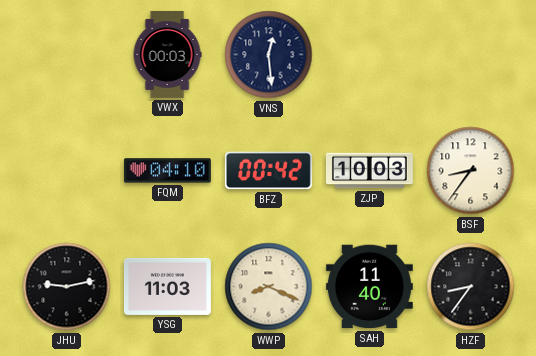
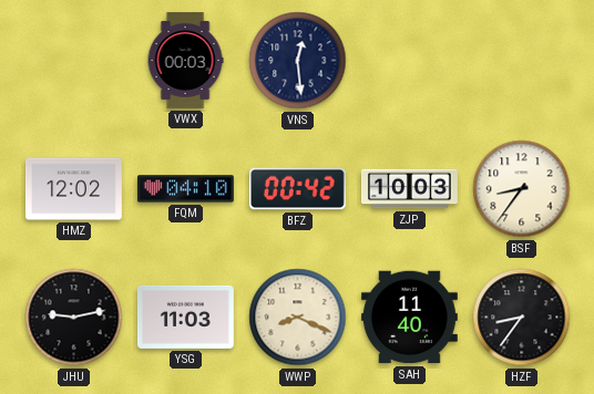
HMZ: none -> 12:02 (73, 189)
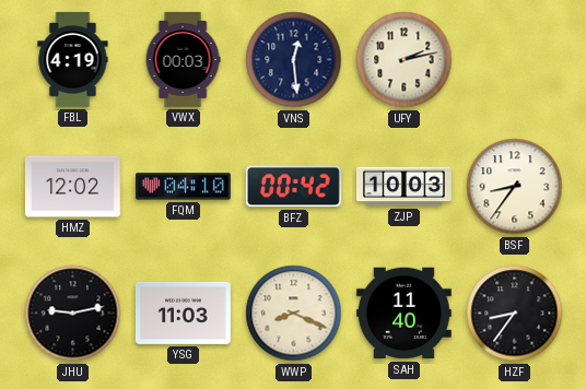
FBL: none -> 4:19 (73, 59)
UFY: none -> 2:13 (405, 60)
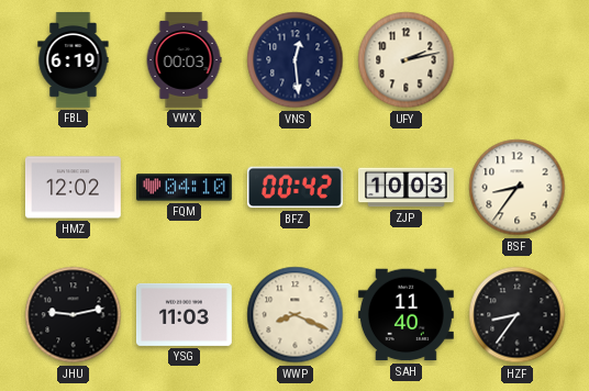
FBL: 4:19 -> 6:19 (74, 59)
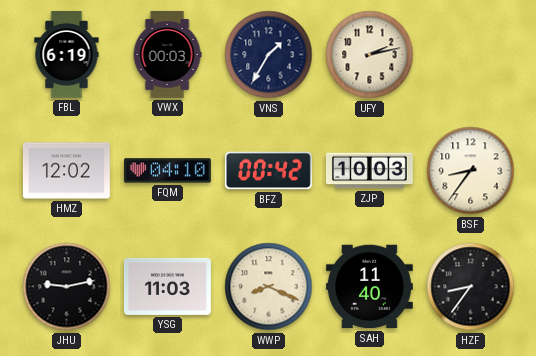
VNS: 12:29 -> 1:35 (269, 55)
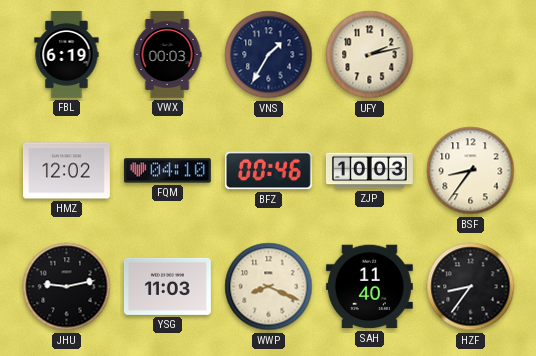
BFZ: 00:42 -> 00:46 (268, 171)
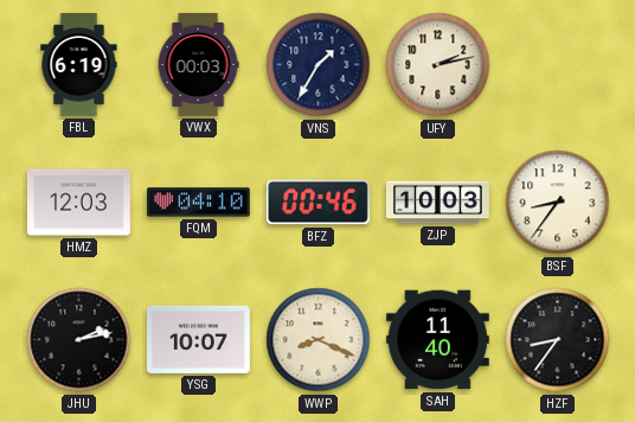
HMZ: 12:02 -> 12:03 (78, 203)
JHU: 9:13 -> 2:13 (79, 340)
YSG: 11:03 -> 10:07 (198, 339)
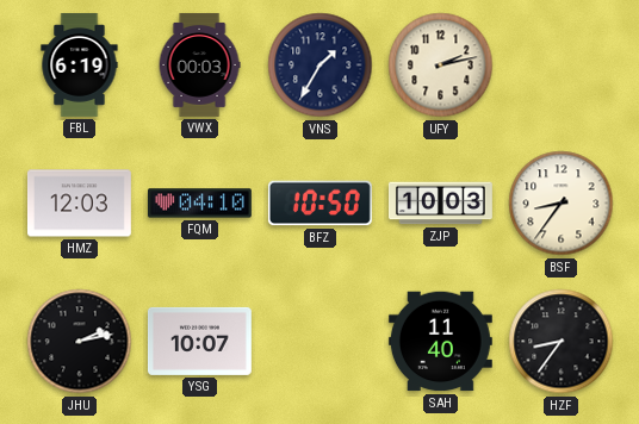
BFZ: 00:46 -> 10:50 (319, 204)
WWP: 8:19 -> none (319, 340)
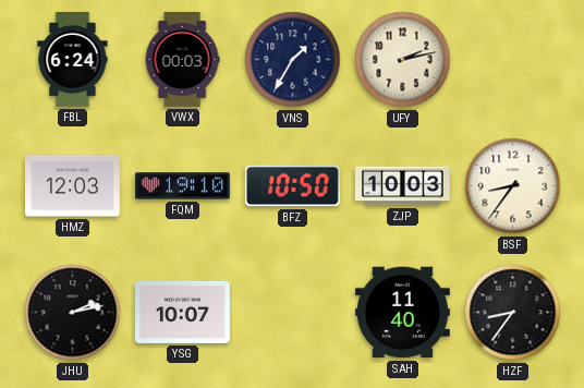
FBL: 6:19 -> 6:24 (73, 59)
FQM: 04:10 -> 19:10 (182, 186)
